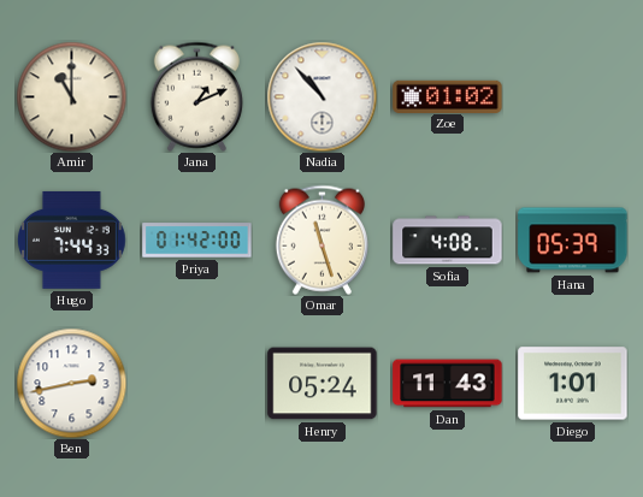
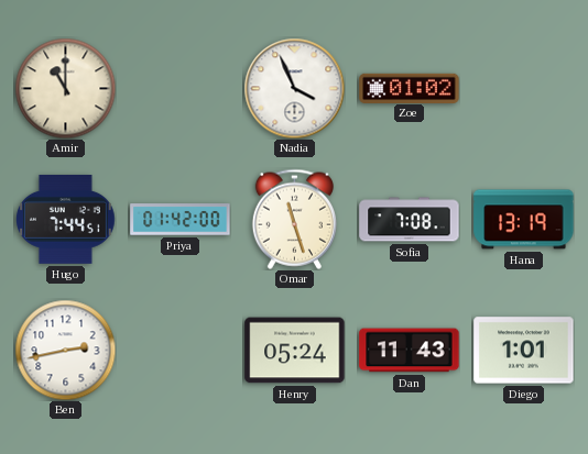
Jana: 1:11 -> none (196, 96)
Nadia: 10:53 -> 3:56 (294, 88)
Hugo: 7:44:33 -> 7:44:51 (66, 219)
Sofia: 4:08 -> 7:08 (410, 220)
Hana: 05:39 -> 13:19 (524, 220)
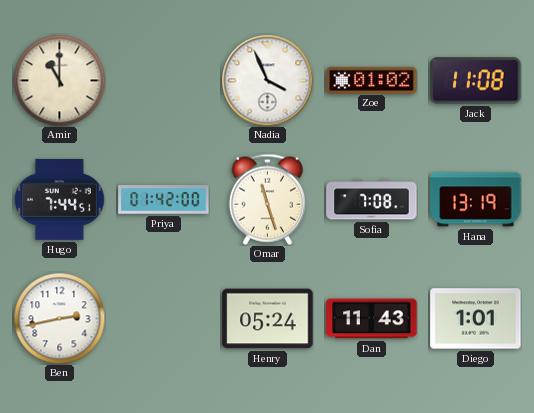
Jack: none -> 11:08 (476, 81)
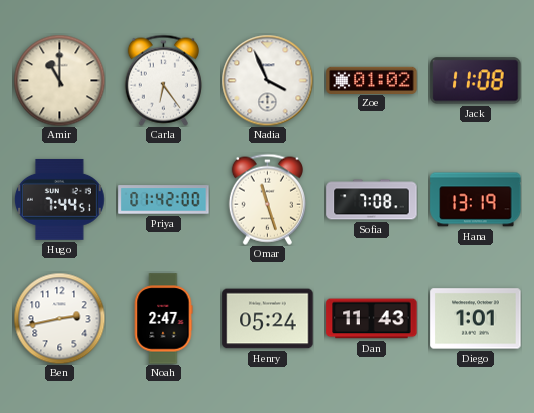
Carla: none -> 6:24 (163, 80)
Noah: none -> 2:47 (163, 319)
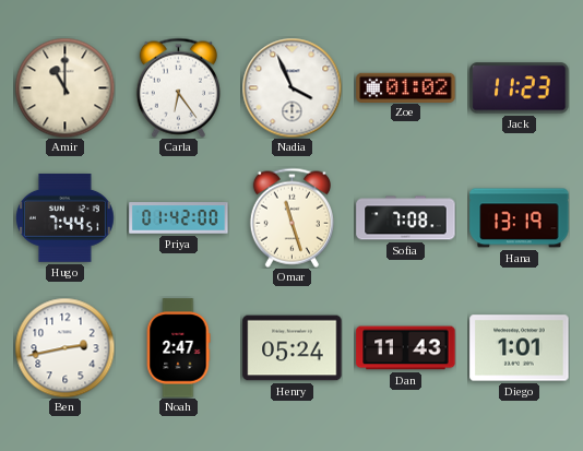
Jack: 11:08 -> 11:23 (520, 88)
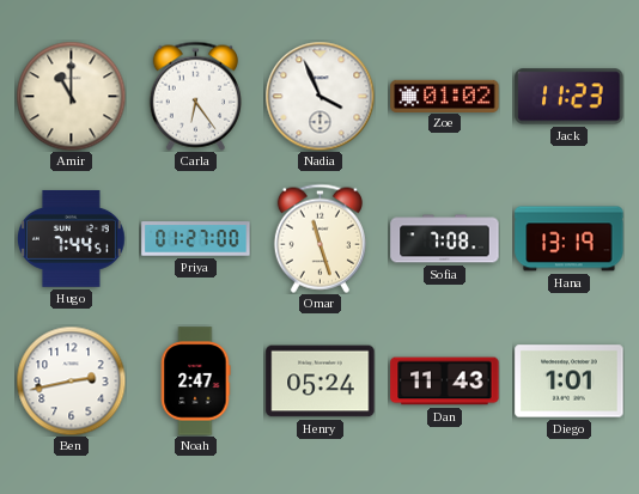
Priya: 01:42 -> 01:27 (196, 239)
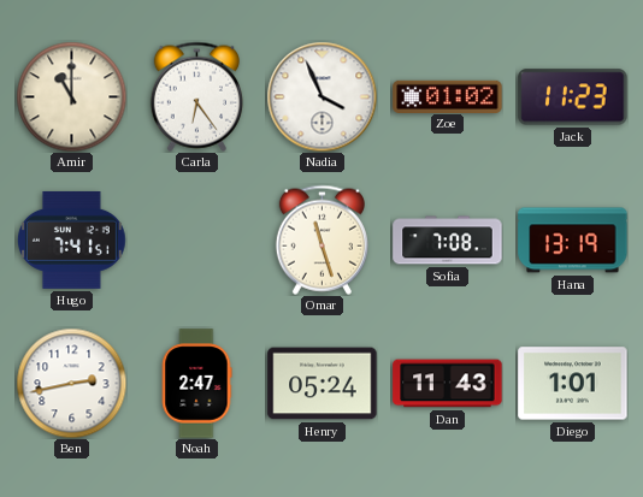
Hugo: 7:44 -> 7:41 (72, 239)
Priya: 01:27 -> none (196, 239)
